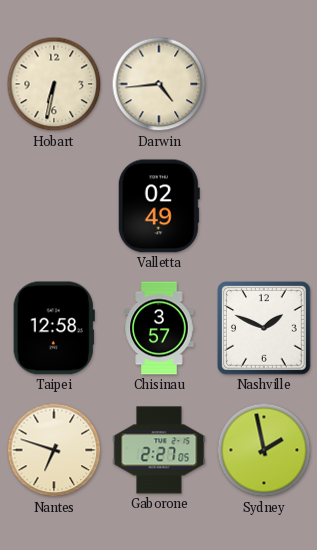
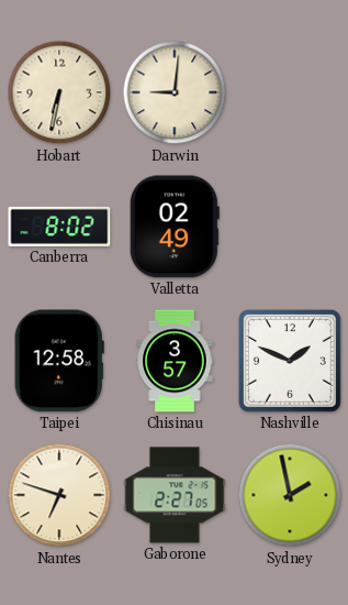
Darwin: 4:44 -> 9:01 (175, 92)
Canberra: none -> 8:02 (59, 227)
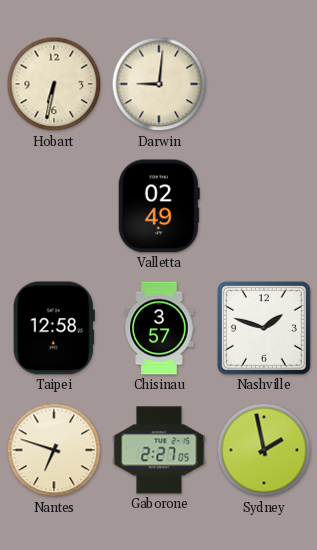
Canberra: 8:02 -> none (59, 227)
Nashville: 1:49 -> 1:48 (265, 329)
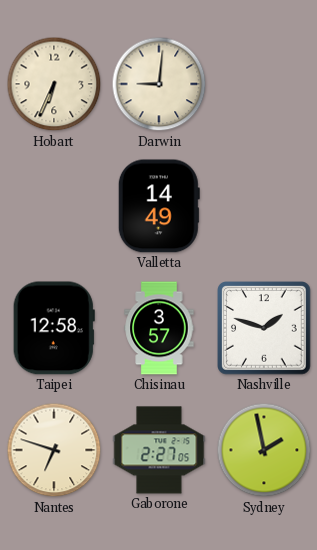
Hobart: 6:32 -> 6:34 (54, 84)
Valletta: 02:49 -> 14:49 (159, 206)
